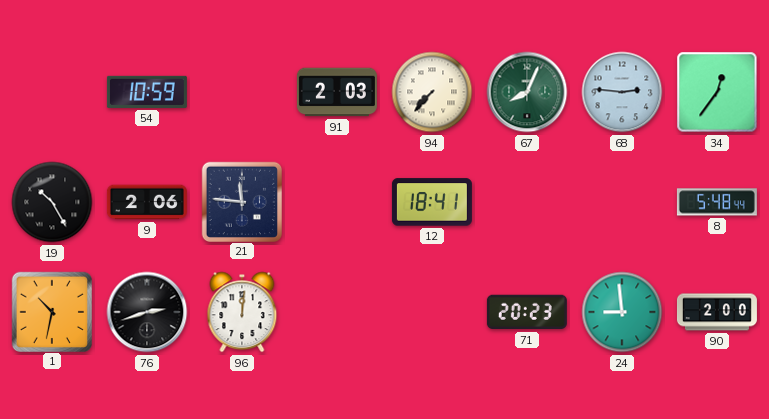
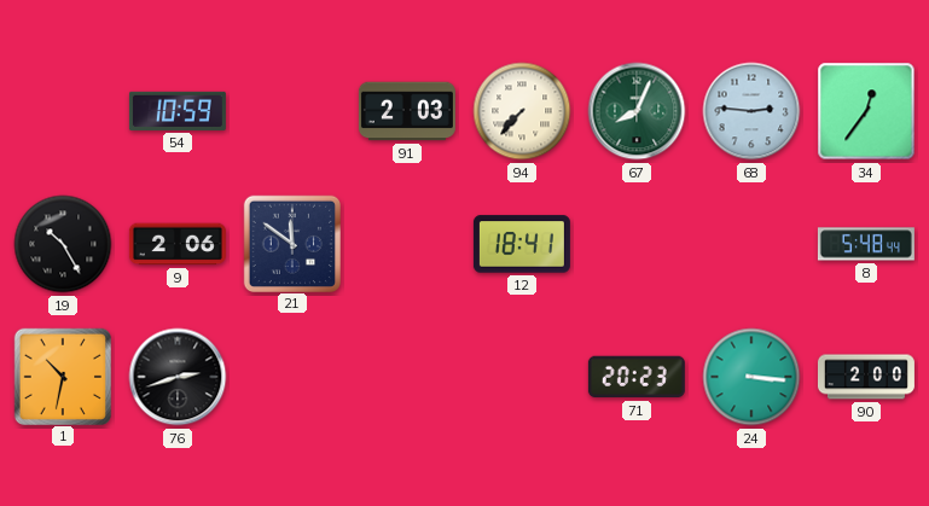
21: 11:46 -> 11:51 (291, 243)
96: 12:01 -> none (242, 312)
24: 8:59 -> 3:16 (751, 377)
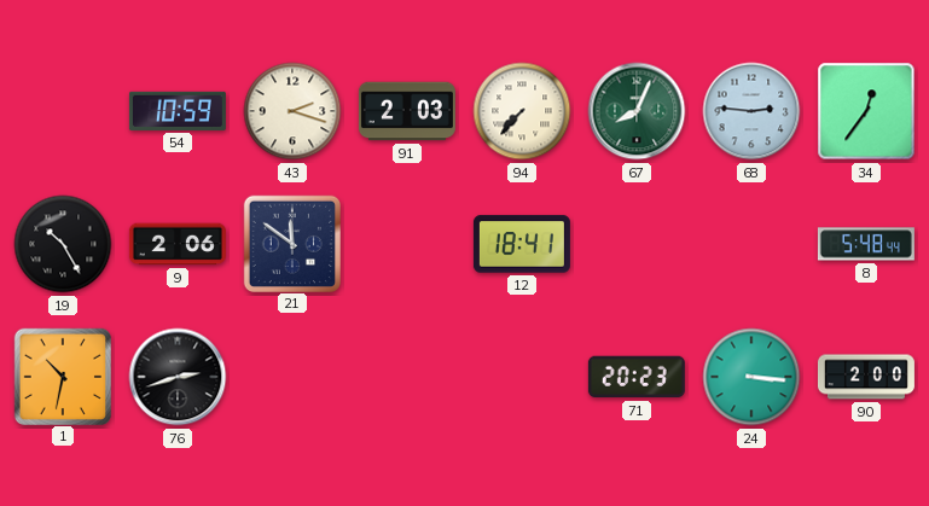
43: none -> 2:18 (292, 111)
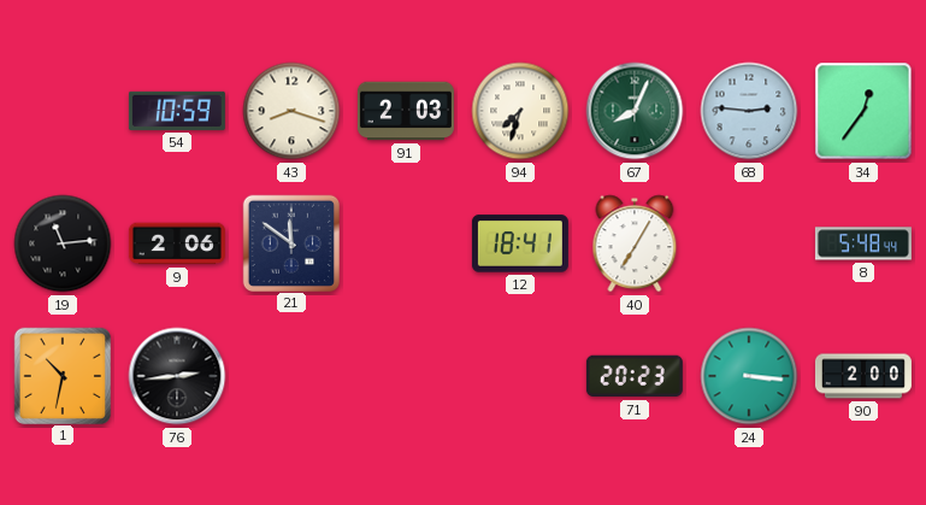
43: 2:18 -> 8:18 (291, 111)
94: 7:37 -> 7:33 (520, 111)
19: 10:25 -> 11:14 (63, 243)
40: none -> 7:05 (635, 243)
76: 2:42 -> 2:44 (177, 376)
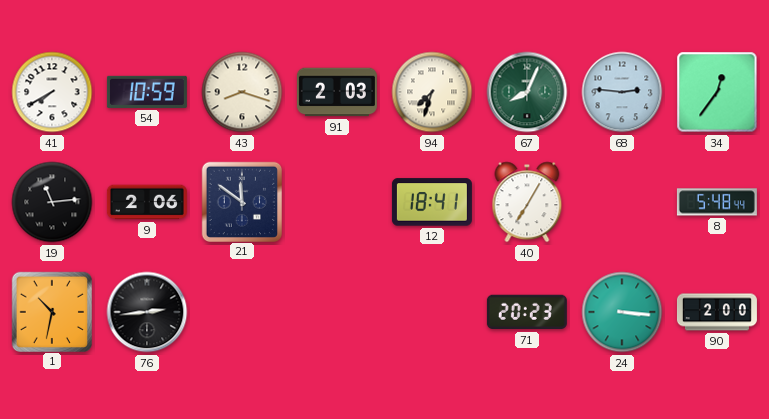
41: none -> 7:40 (52, 92)
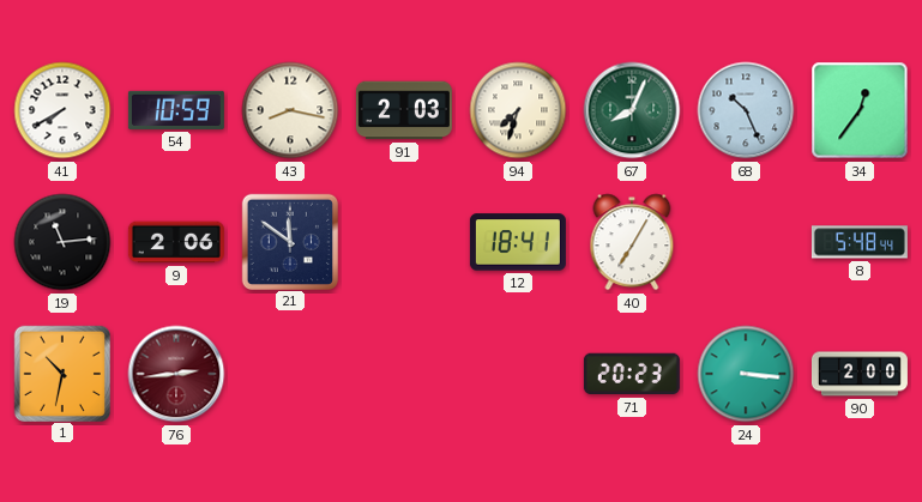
43: 8:18 -> 8:17 (290, 110)
68: 2:46 -> 10:26 (746, 110)
76 dial: black -> burgundy (176, 374)
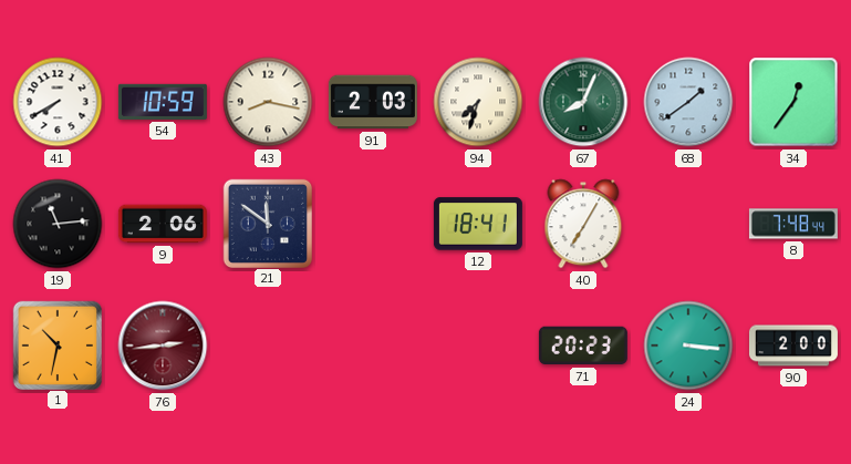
68: 10:26 -> 1:39 (688, 102)
8: 5:48 -> 7:48 (793, 224)
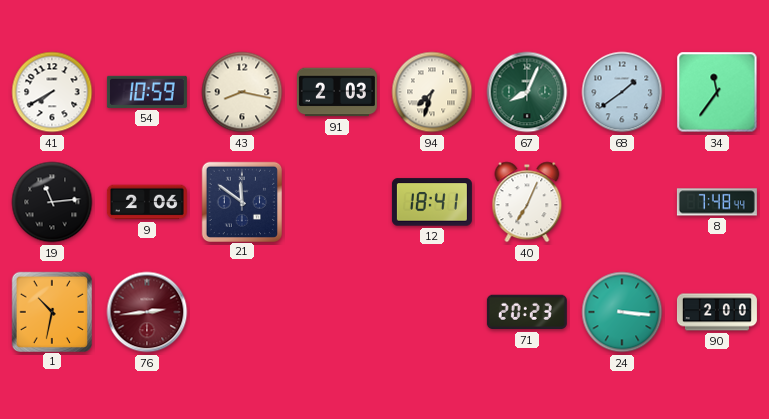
34: 12:36 -> 11:36 (717, 92)
40: 7:05 -> 7:04 (527, 202)
